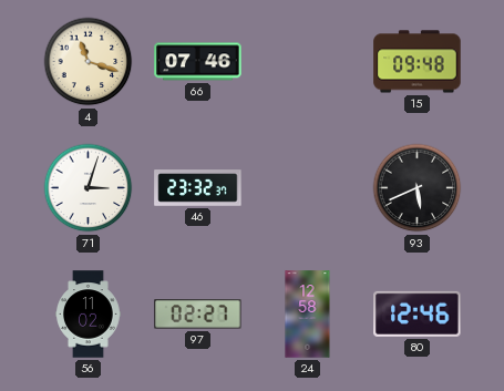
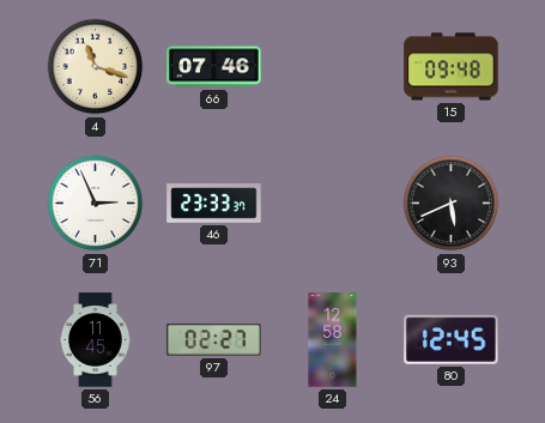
71: 3:03 -> 2:56 (96, 204)
46: 23:32 -> 23:33 (214, 204)
56: 11:02 -> 11:45 (96, 340)
80: 12:46 -> 12:45 (452, 339)
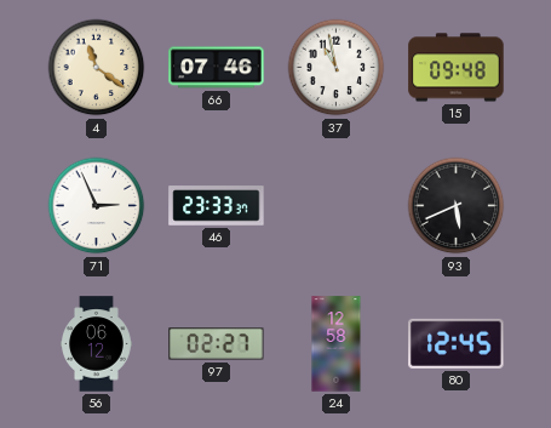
4: 11:18 -> 11:21 (97, 68)
37: none -> 10:58 (337, 68)
56: 11:45 -> 06:12 (97, 344)
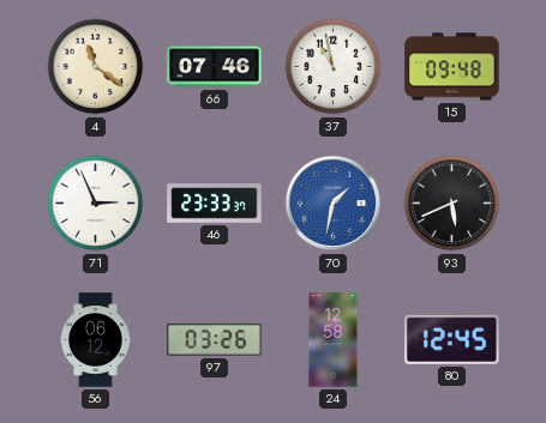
70: none -> 1:32 (334, 204)
97: 02:27 -> 03:26 (215, 340)
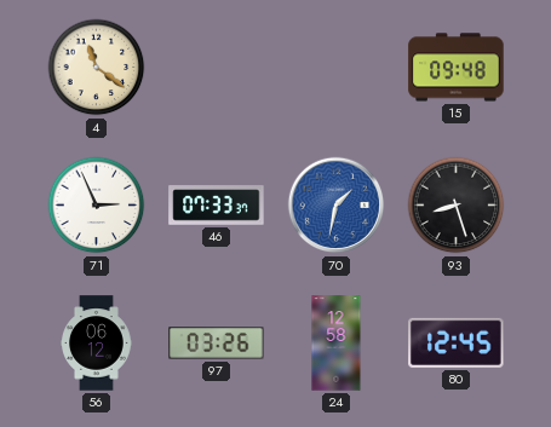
66: 07:46 -> none (215, 67)
37: 10:58 -> none (334, 67)
46: 23:33 -> 07:33 (217, 206)
93: 5:41 -> 8:27 (457, 206)
